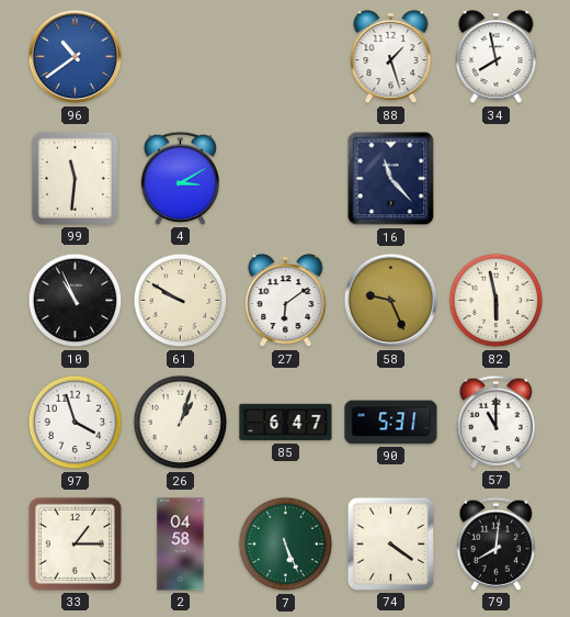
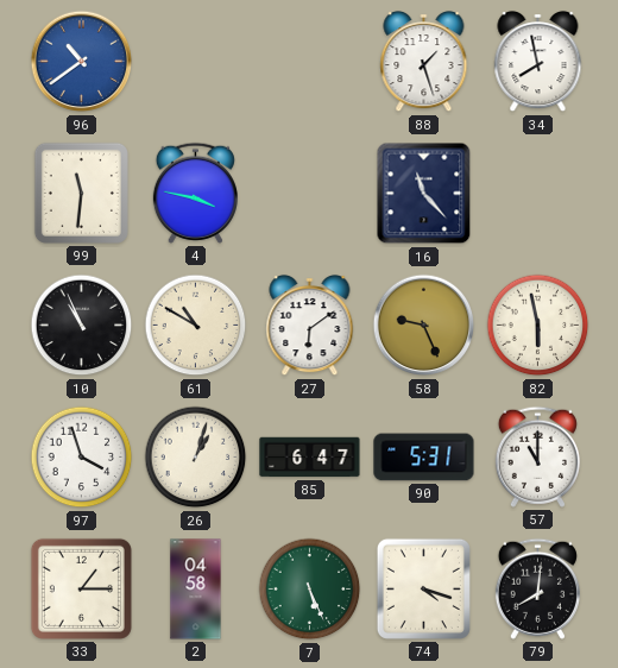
4: 3:10 -> 3:47 (195, 193)
61: 9:50 -> 10:50 (196, 326)
74: 4:21 -> 4:18 (423, 588)
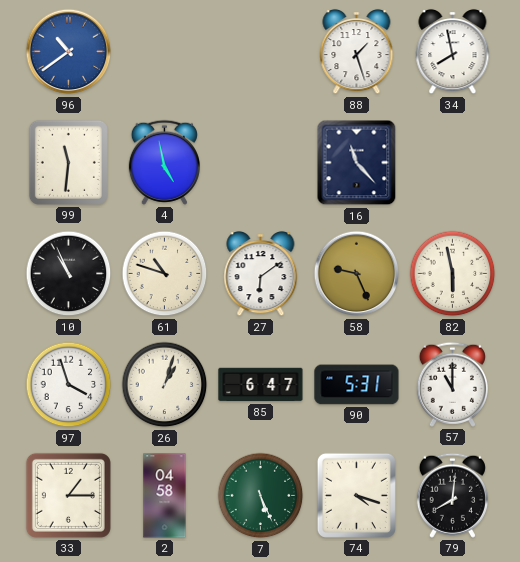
4: 3:47 -> 4:58 (164, 162)
61: 10:50 -> 10:48 (165, 274)
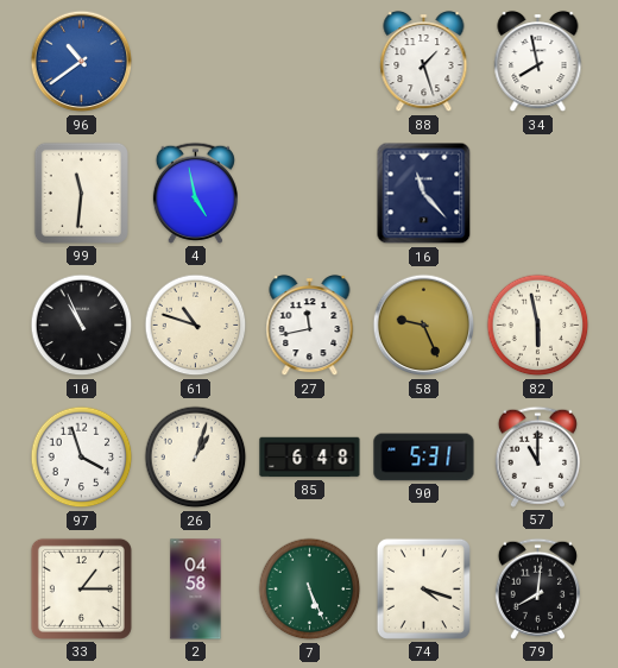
27: 6:09 -> 11:43 (310, 326)
85: 6:47 -> 6:48 (310, 458)
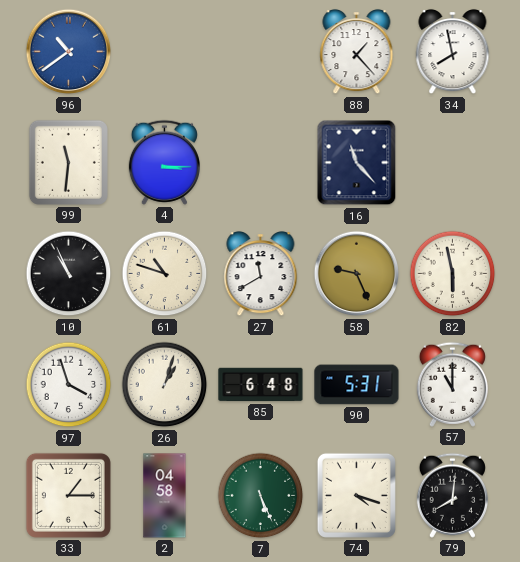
88: 1:27 -> 1:23 (357, 52)
4: 4:58 -> 3:15 (164, 162)
27: 11:43 -> 11:40 (261, 274)
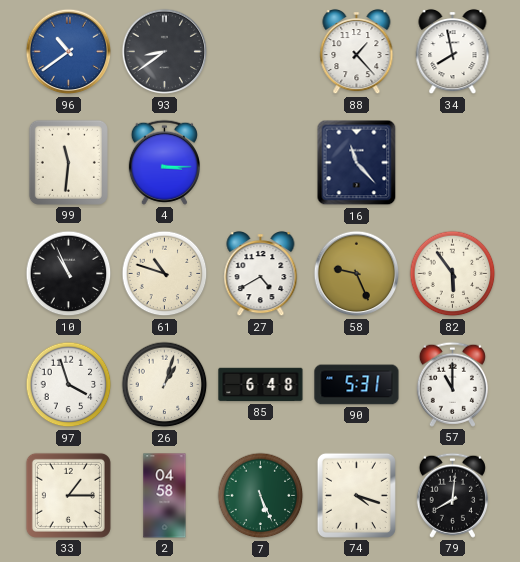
93: none -> 8:39 (165, 52)
27: 11:40 -> 4:40 (261, 274)
82: 5:58 -> 5:54 (453, 274)
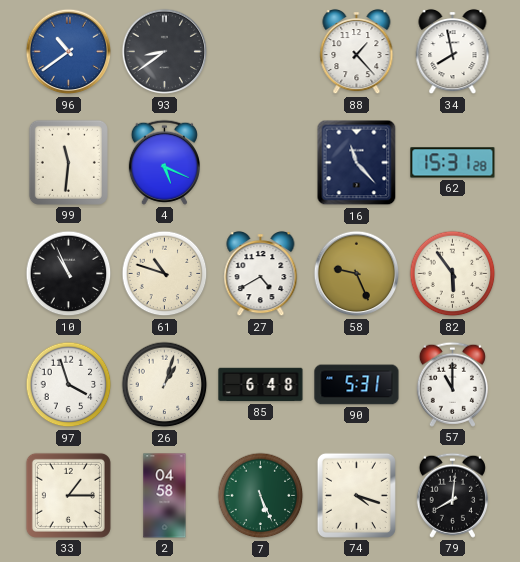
4: 3:15 -> 5:19 (164, 162)
62: none -> 15:31 (453, 163)
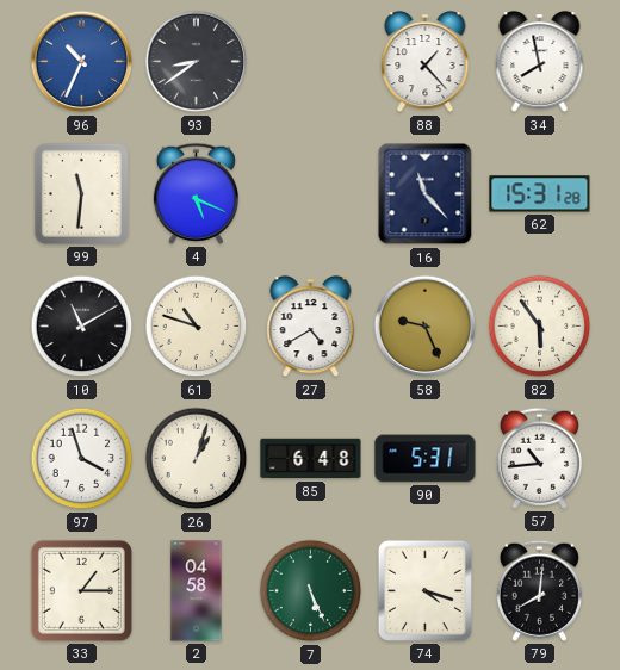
96: 10:39 -> 10:34 (82, 62)
10: 10:56 -> 11:10 (82, 327)
57: 11:00 -> 10:44 (539, 458)
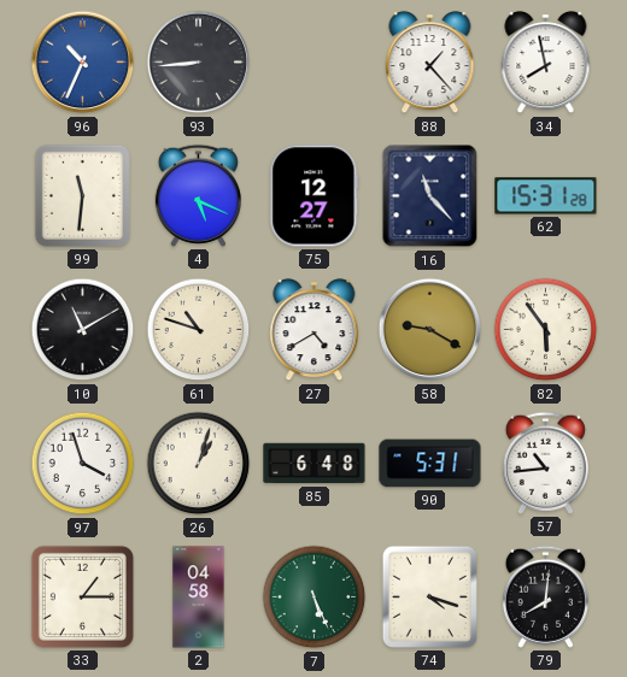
93: 8:39 -> 8:44 (199, 63)
75: none -> 12:27 (315, 196)
58: 9:26 -> 9:20 (430, 330)
